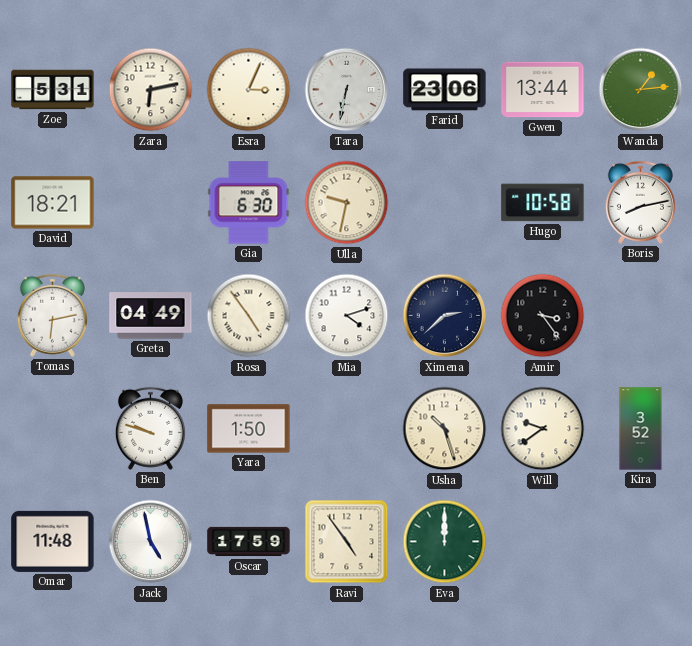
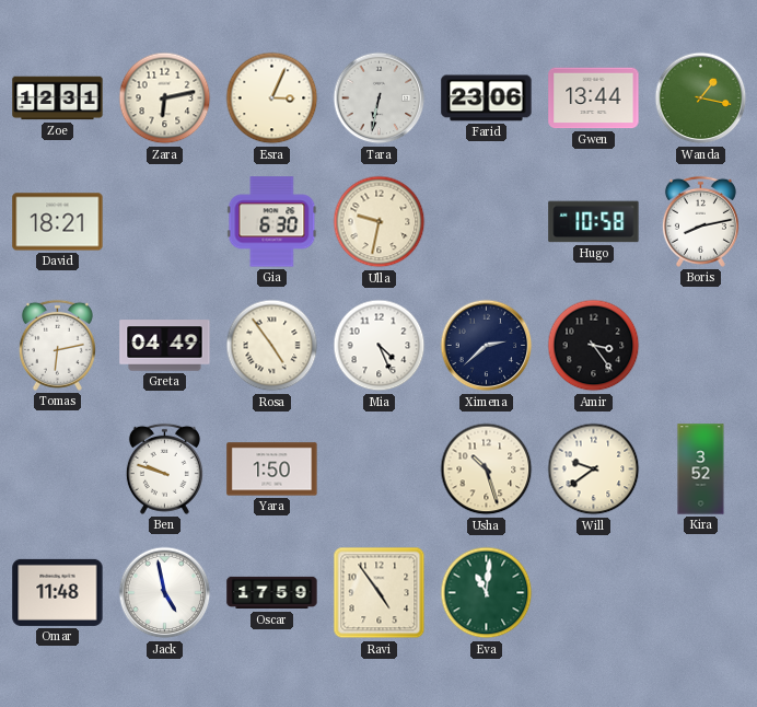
Zoe: 5:31 -> 12:31 (58, 98)
Wanda: 1:14 -> 1:17 (701, 98)
Mia: 4:12 -> 4:26 (380, 346)
Eva: 12:00 -> 11:01 (487, 593)
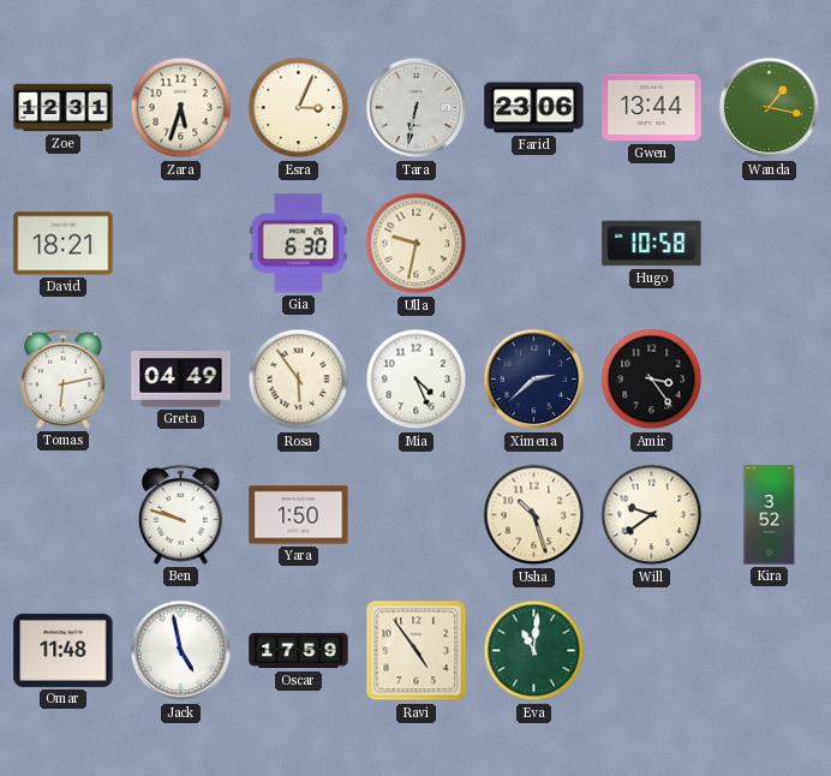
Zara: 6:13 -> 5:33 (181, 108)
Boris: 8:13 -> none (700, 221)
Rosa: 4:54 -> 5:54 (299, 380)
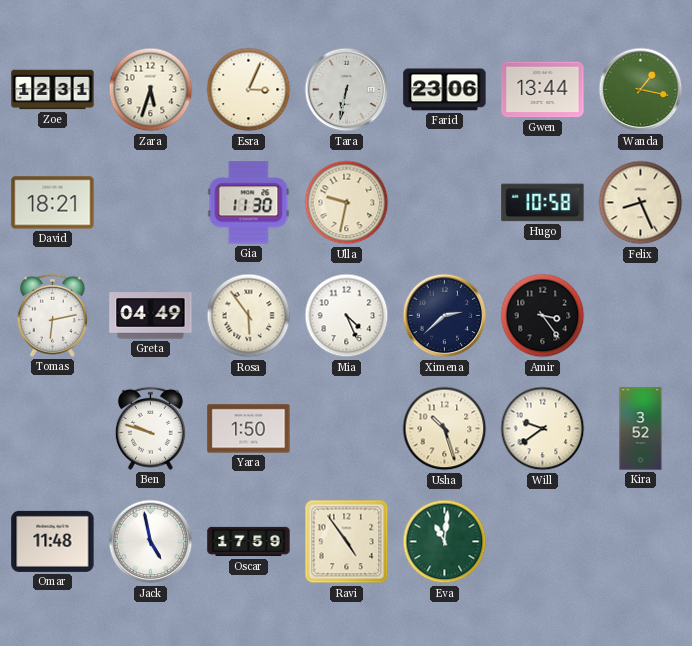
Gia: 6:30 -> 11:30 (249, 203)
Felix: none -> 8:26 (641, 203)
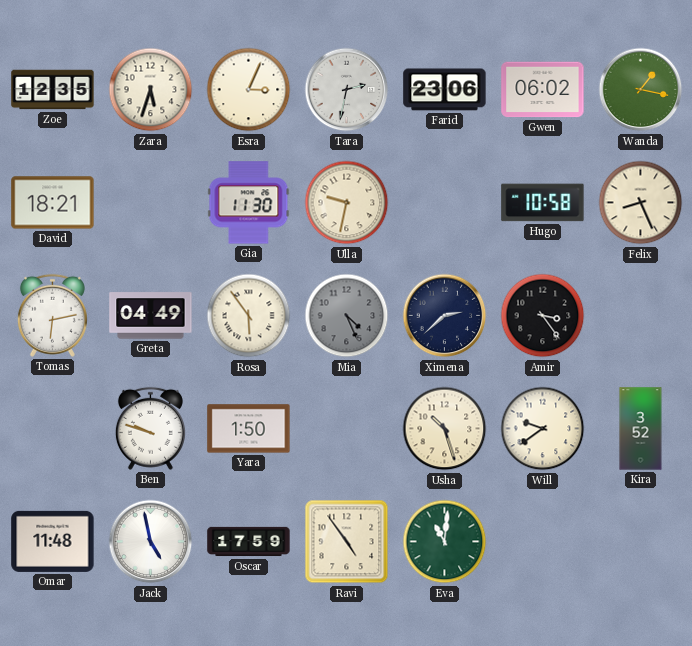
Zoe: 12:31 -> 12:35 (53, 90)
Tara: 6:32 -> 2:32 (347, 90)
Gwen: 13:44 -> 06:02 (543, 90)
Mia dial: white -> grey (347, 316)
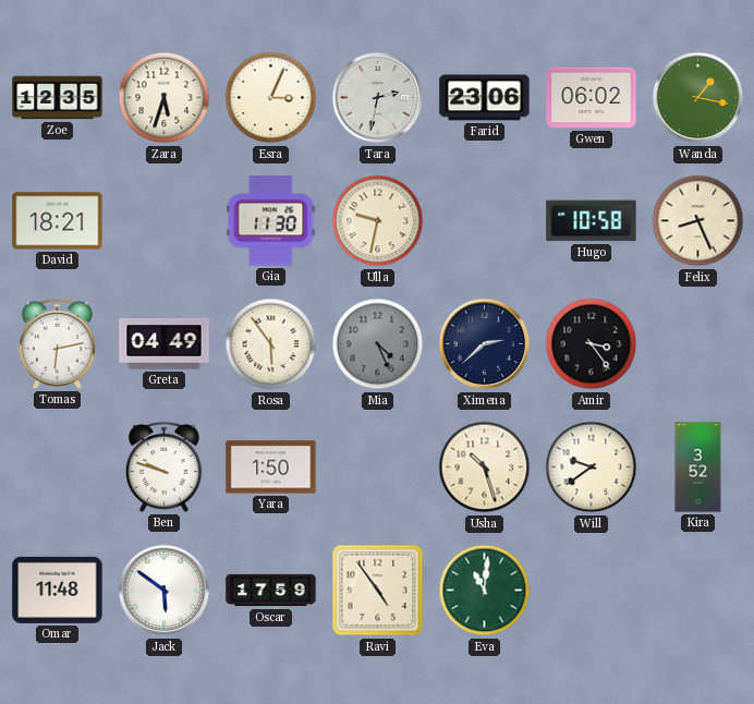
Jack: 4:58 -> 5:51 (165, 591)
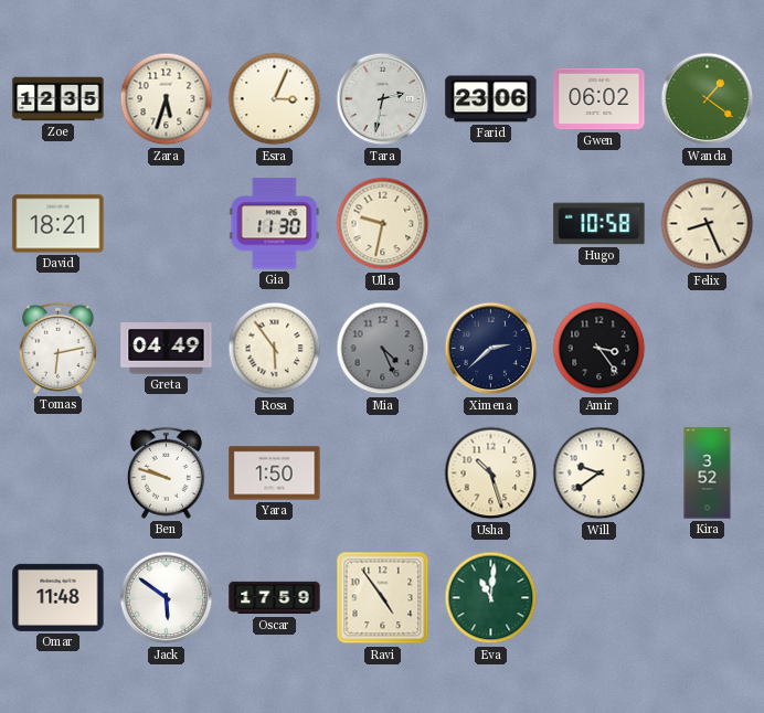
Wanda: 1:17 -> 1:21 (708, 99)
